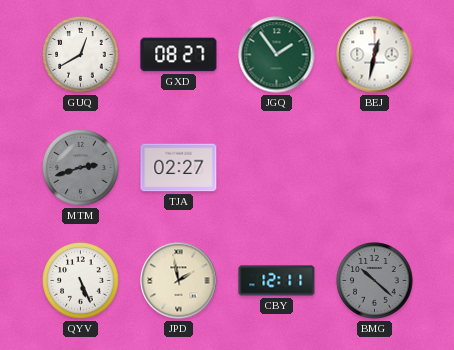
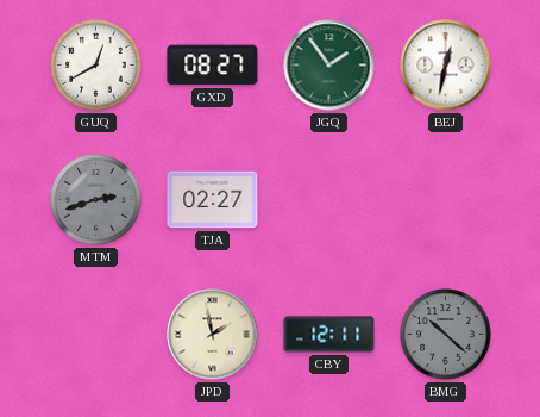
QYV: 5:26 -> none (81, 281)
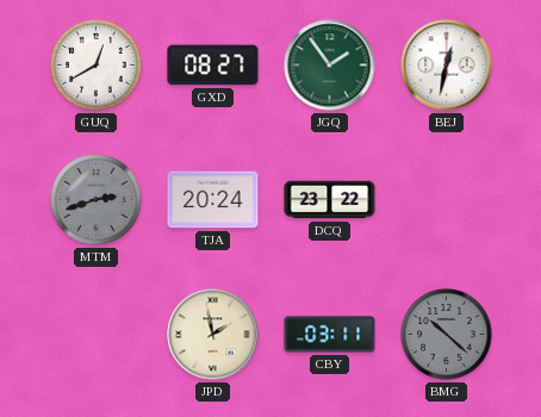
TJA: 02:27 -> 20:24 (213, 200)
DCQ: none -> 23:22 (330, 200)
CBY: 12:11 -> 03:11 (330, 335)
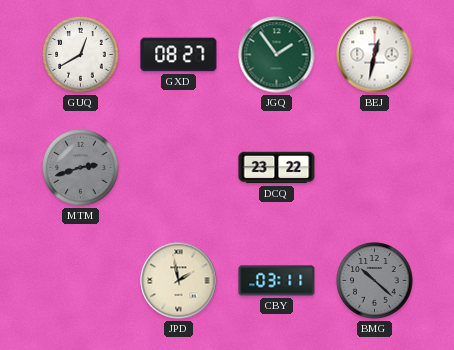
TJA: 20:24 -> none (213, 200)
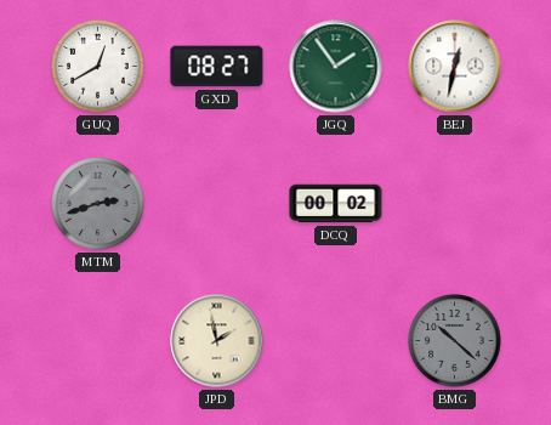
DCQ: 23:22 -> 00:02 (336, 204)
CBY: 03:11 -> none (277, 281)
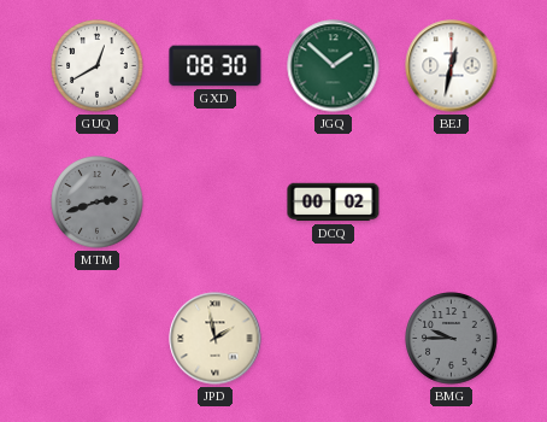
GXD: 08:27 -> 08:30 (216, 66)
JGQ: 1:54 -> 1:52 (334, 66)
BMG: 10:22 -> 9:45 (452, 339)
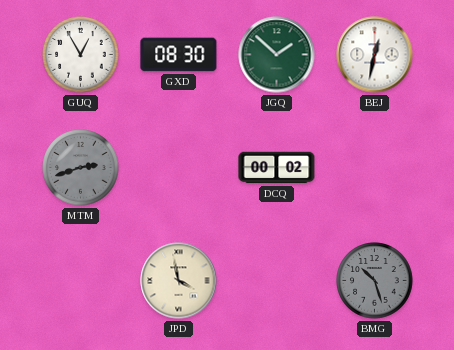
GUQ: 12:40 -> 12:55 (81, 55)
JPD: 1:58 -> 3:58 (179, 281)
BMG: 9:45 -> 10:27 (375, 281)
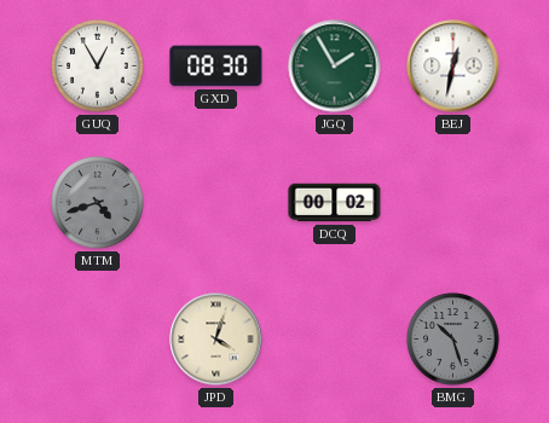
JGQ: 1:52 -> 1:55 (335, 66)
MTM: 2:42 -> 4:42 (98, 203)
JPD: 3:58 -> 4:03 (216, 340)
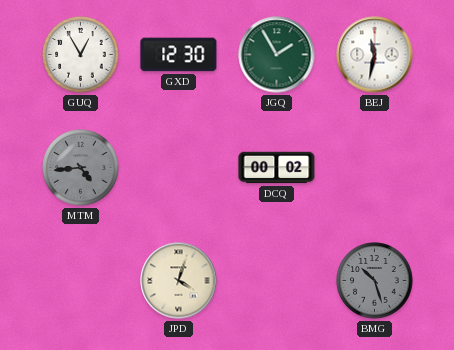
GXD: 08:30 -> 12:30 (179, 55)
BEJ: 12:32 -> 11:32 (375, 55)
MTM: 4:42 -> 4:44 (81, 168)
